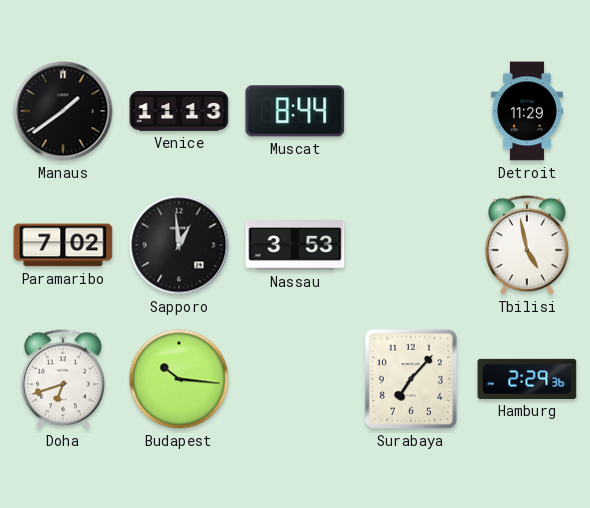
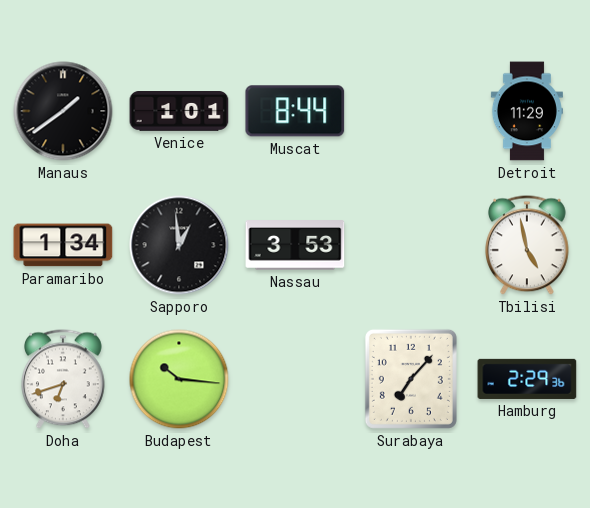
Venice: 11:13 -> 1:01 (179, 111)
Paramaribo: 7:02 -> 1:34 (63, 245)
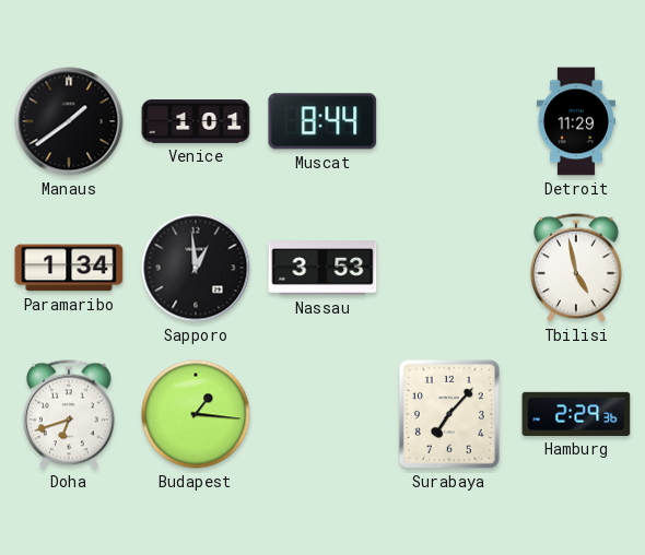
Budapest: 10:16 -> 1:16 (196, 414)
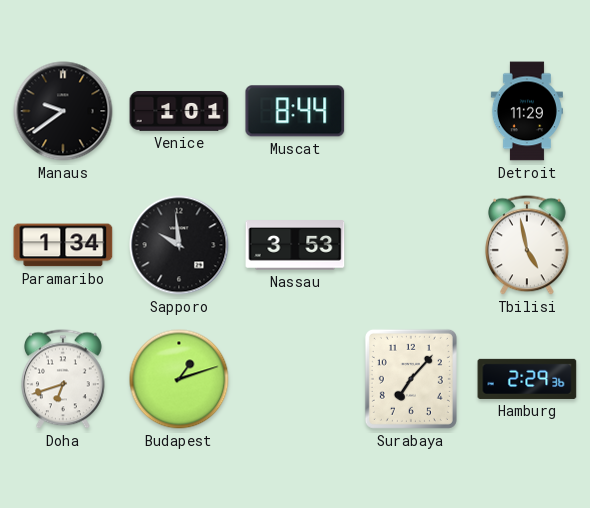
Manaus: 1:39 -> 9:39 (63, 111)
Sapporo: 12:59 -> 9:59 (179, 245)
Budapest: 1:16 -> 1:12 (179, 379)
